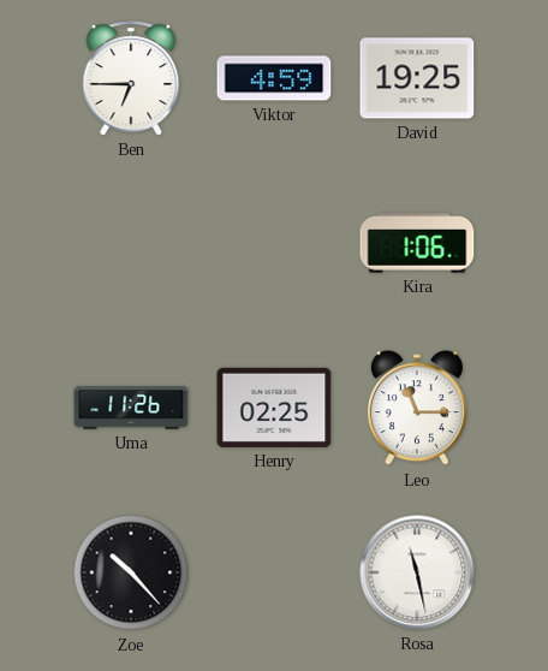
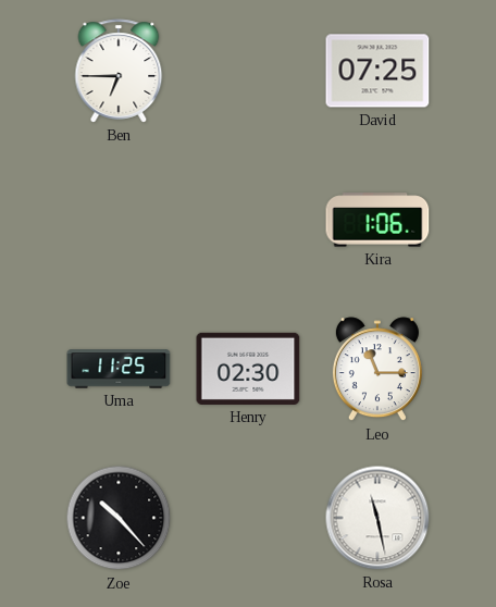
Viktor: 4:59 -> none (274, 78)
David: 19:25 -> 07:25 (377, 71)
Uma: 11:26 -> 11:25 (119, 369)
Henry: 02:25 -> 02:30 (248, 369)
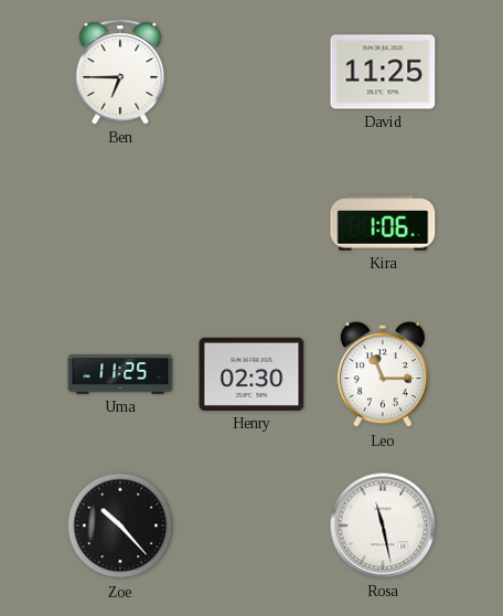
David: 07:25 -> 11:25 (383, 72)
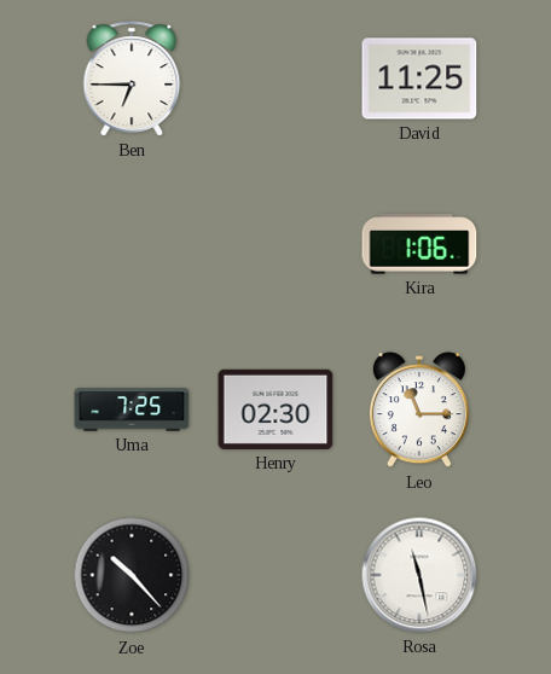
Uma: 11:25 -> 7:25 (132, 409)
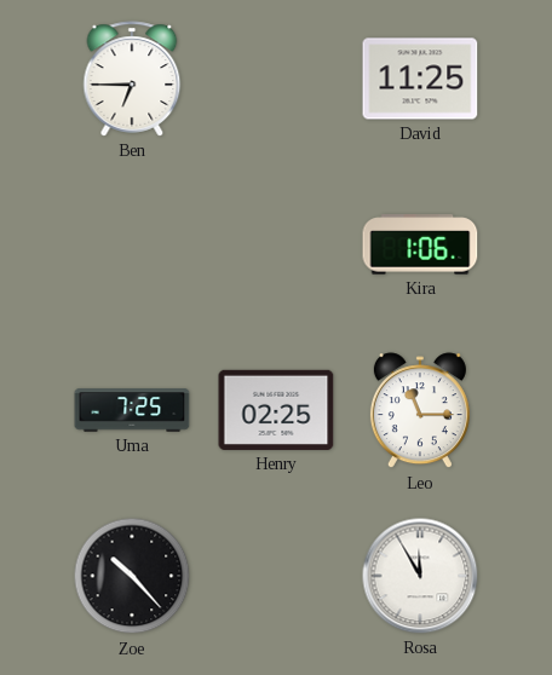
Henry: 02:30 -> 02:25 (276, 410)
Rosa: 11:28 -> 11:55 (420, 576)
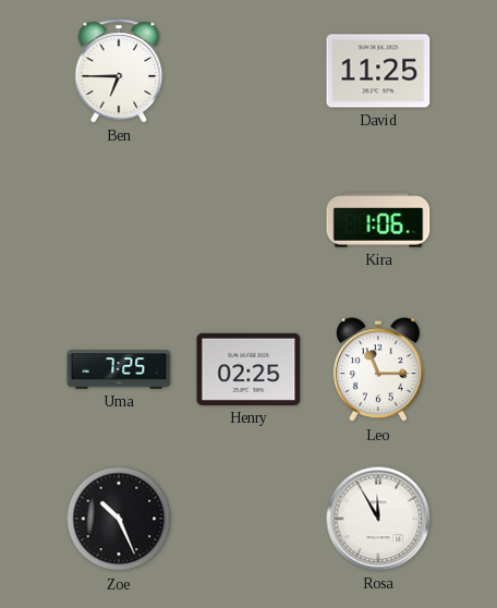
Zoe: 10:23 -> 10:26 (119, 519)
